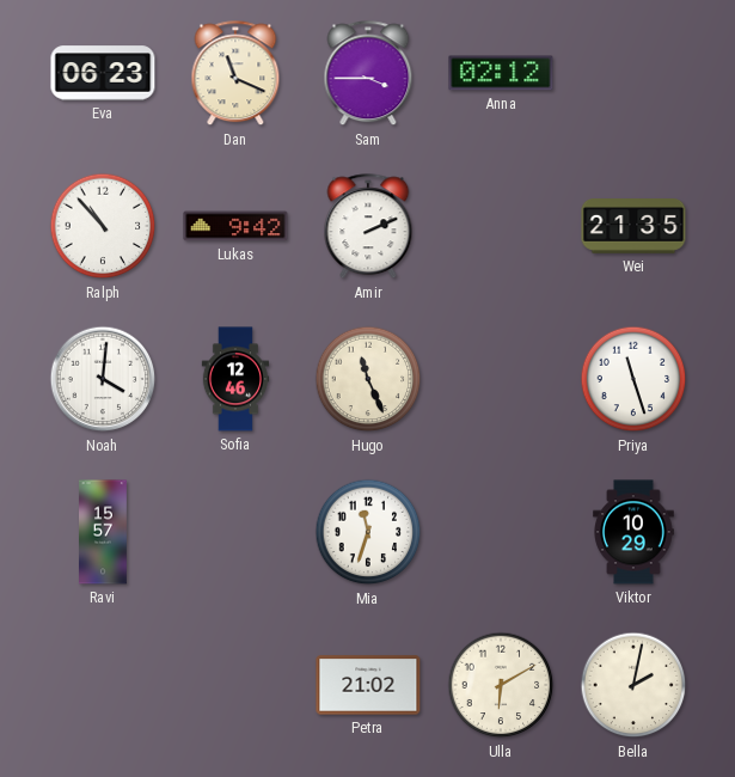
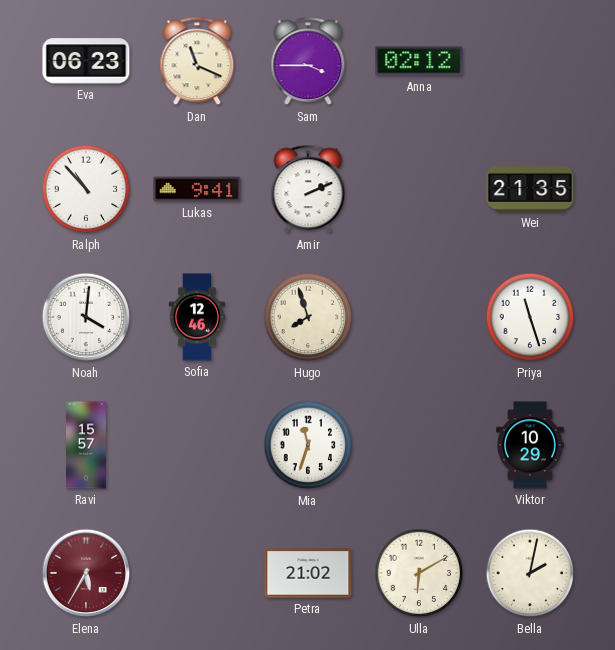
Lukas: 9:42 -> 9:41 (197, 189)
Hugo: 11:26 -> 7:57 (308, 317)
Elena: none -> 5:35 (86, 573)
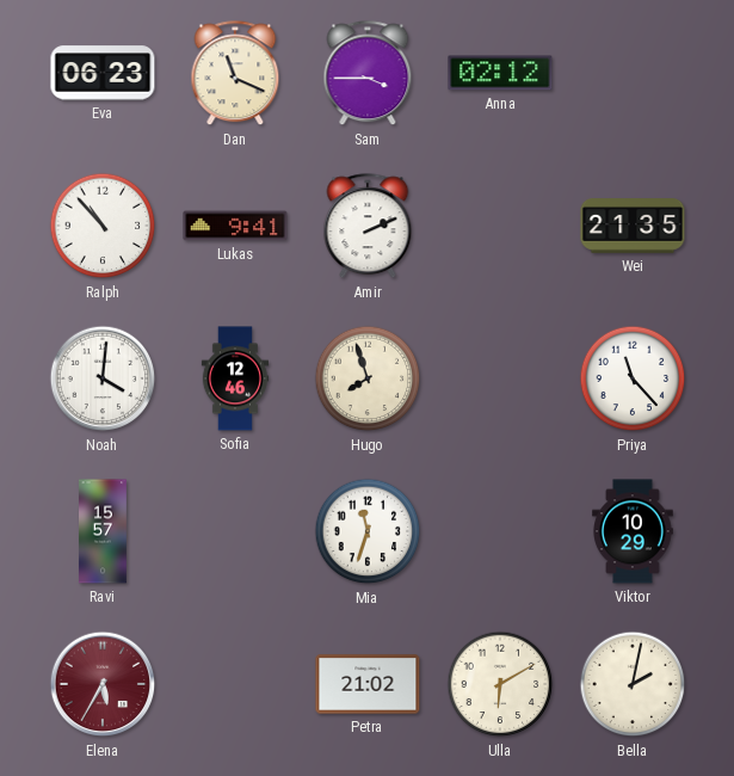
Priya: 11:27 -> 11:23 (633, 378)
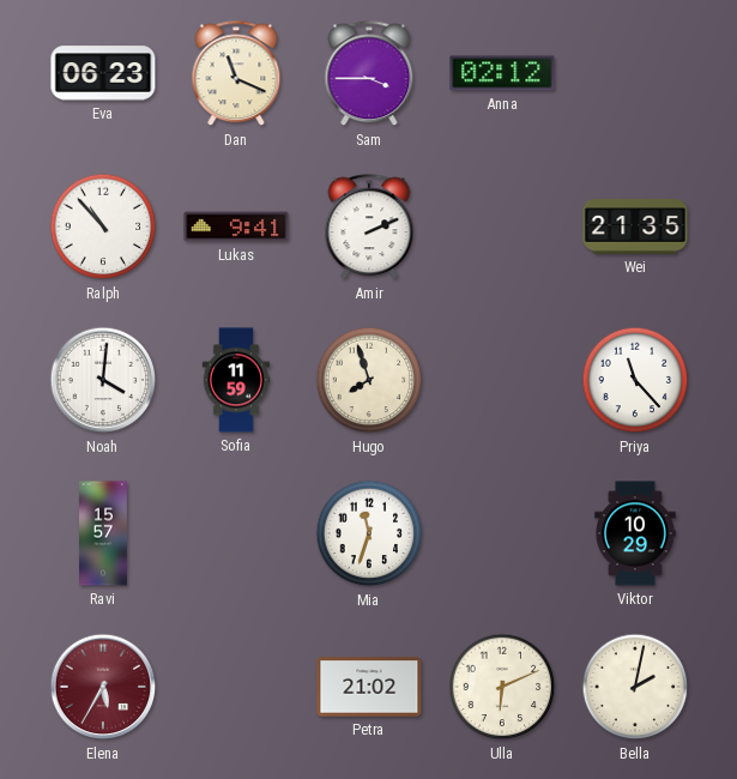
Sofia: 12:46 -> 11:59 (236, 380)
Ulla: 6:10 -> 6:11 (502, 687)
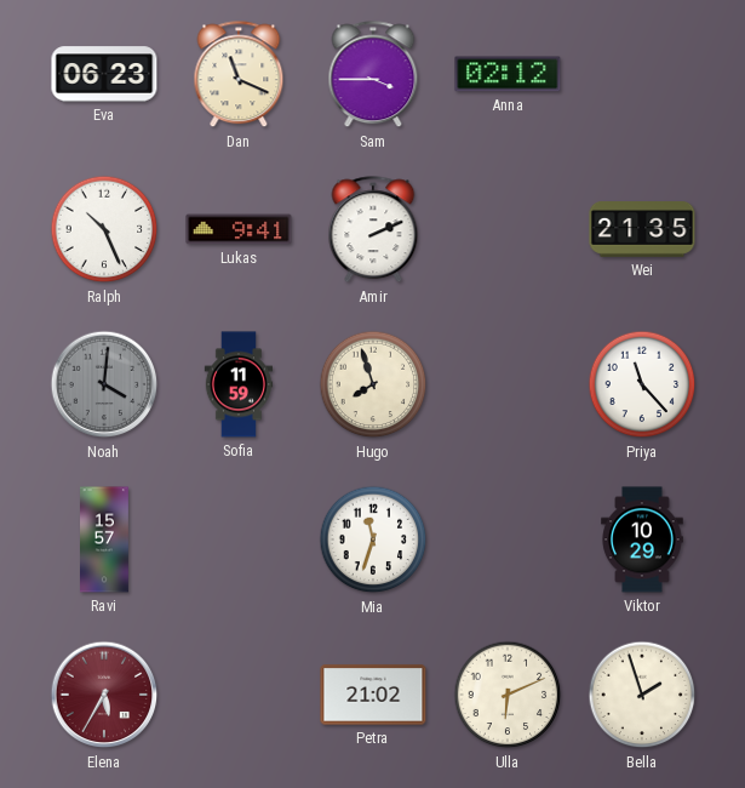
Ralph: 10:53 -> 10:26 (104, 229)
Noah dial: white -> grey (104, 384)
Bella: 2:02 -> 1:57 (642, 695)
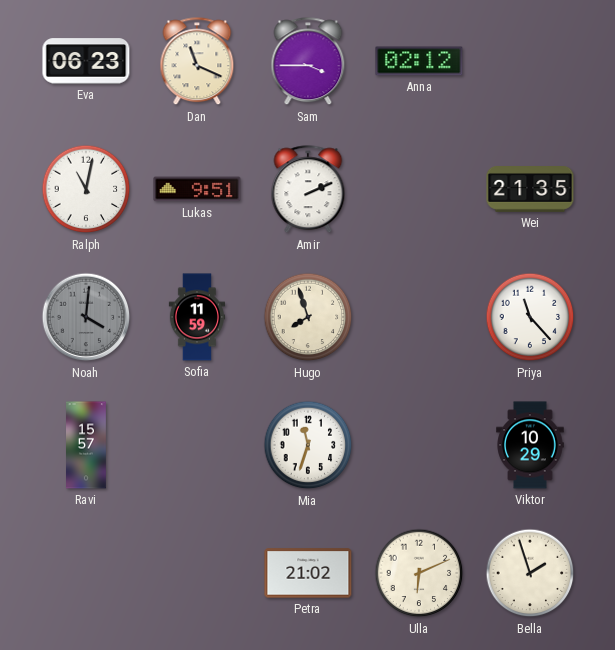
Ralph: 10:26 -> 11:02 (86, 189)
Lukas: 9:41 -> 9:51 (197, 189)
Elena: 5:35 -> none (104, 695)
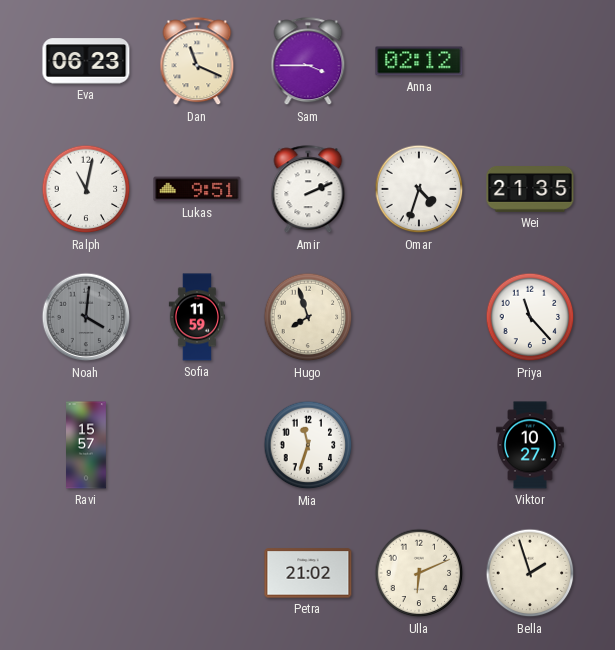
Omar: none -> 4:33 (419, 189)
Viktor: 10:29 -> 10:27 (530, 445)
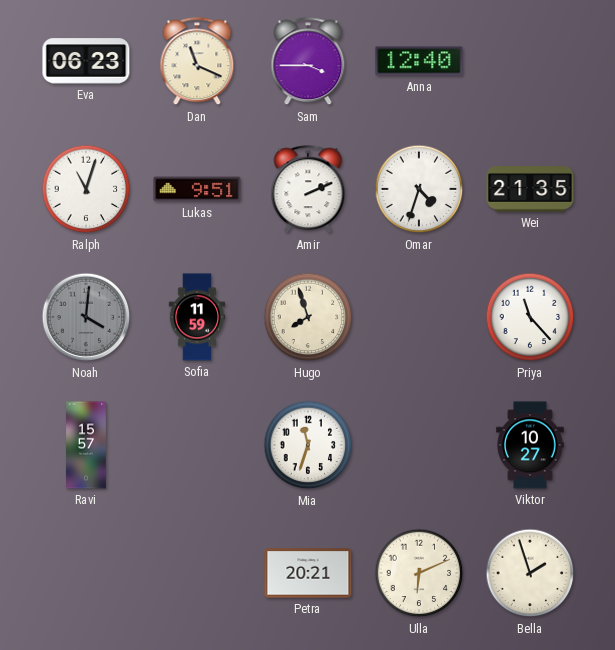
Anna: 02:12 -> 12:40 (419, 61)
Ralph: 11:02 -> 11:03 (86, 189)
Petra: 21:02 -> 20:21 (308, 573)
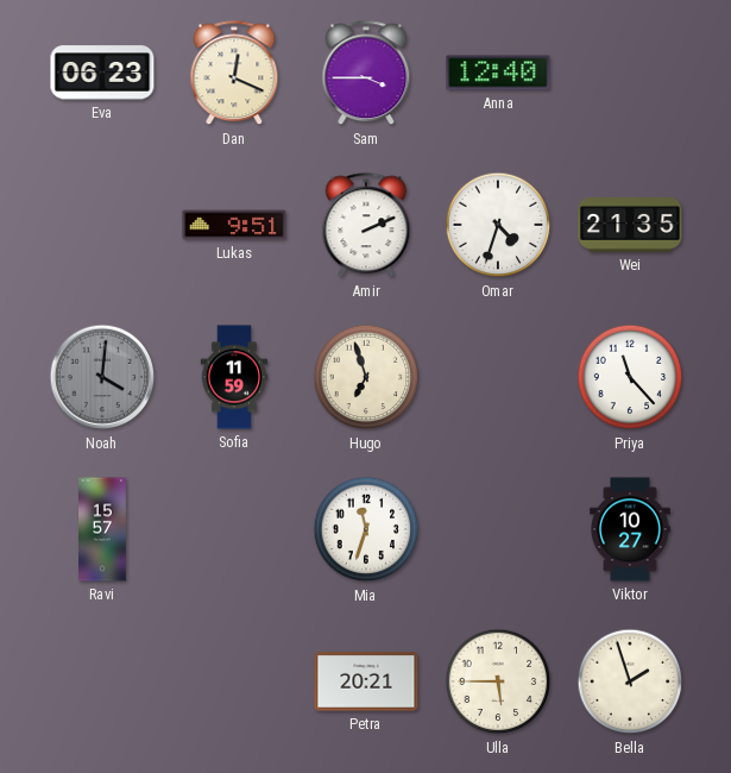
Dan: 11:19 -> 12:19 (234, 74)
Ralph: 11:03 -> none (86, 189)
Hugo: 7:57 -> 6:57 (366, 377)
Ulla: 6:11 -> 5:45 (498, 681)
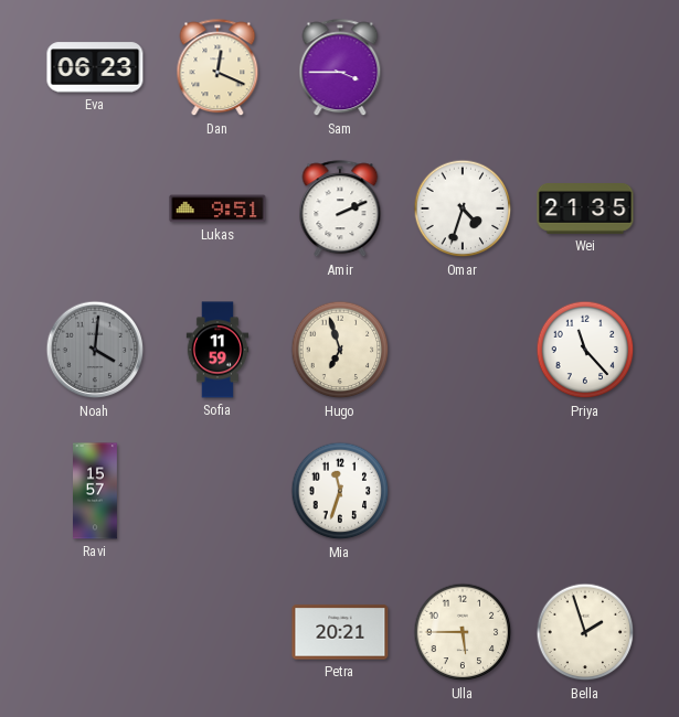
Anna: 12:40 -> none (498, 73)
Viktor: 10:27 -> none (630, 529)
